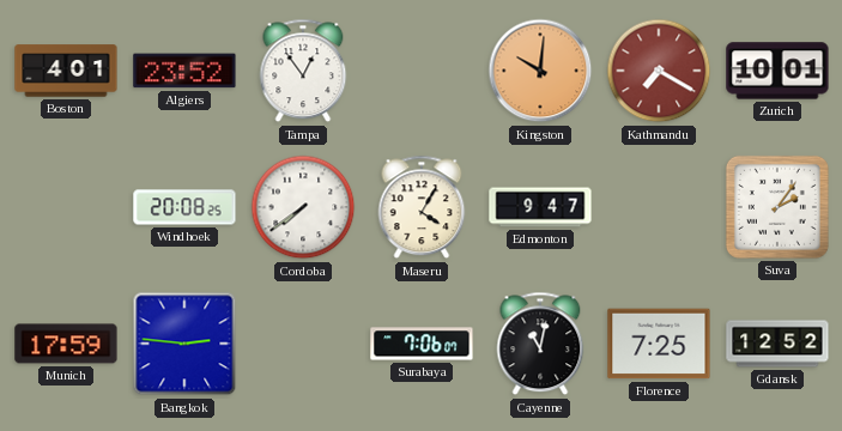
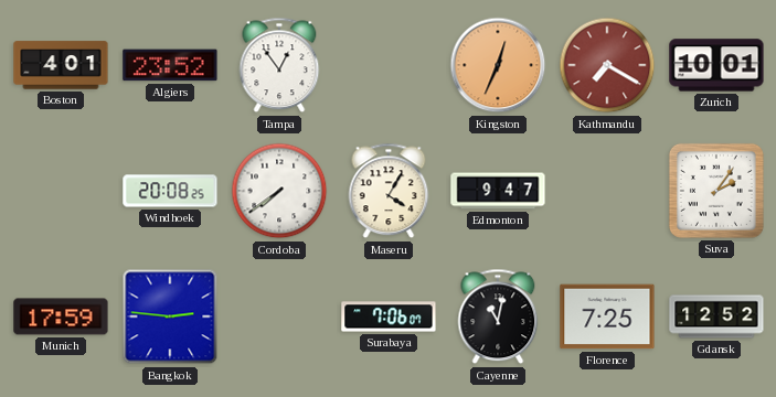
Kingston: 10:01 -> 12:34 (498, 65)
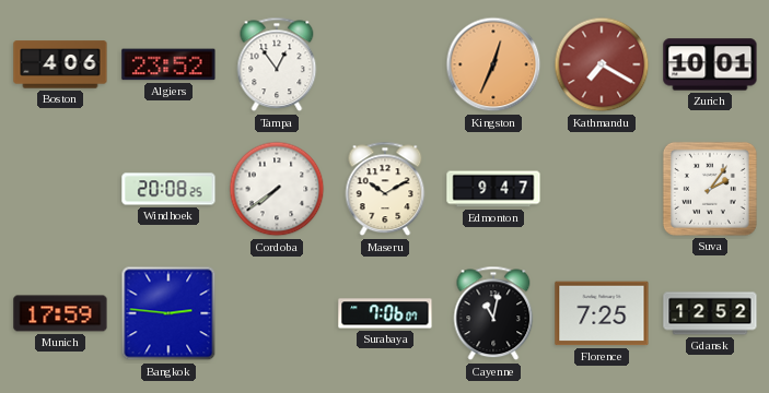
Boston: 4:01 -> 4:06 (60, 64)
Maseru: 4:05 -> 10:10 (385, 189)
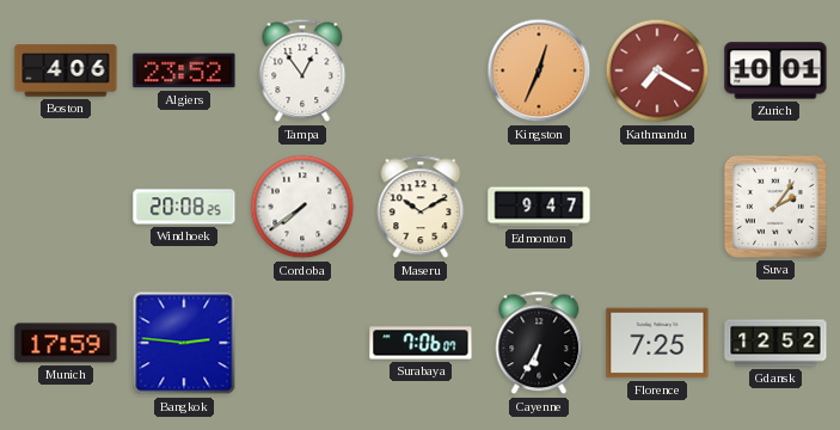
Cayenne: 11:02 -> 6:35 (539, 343)
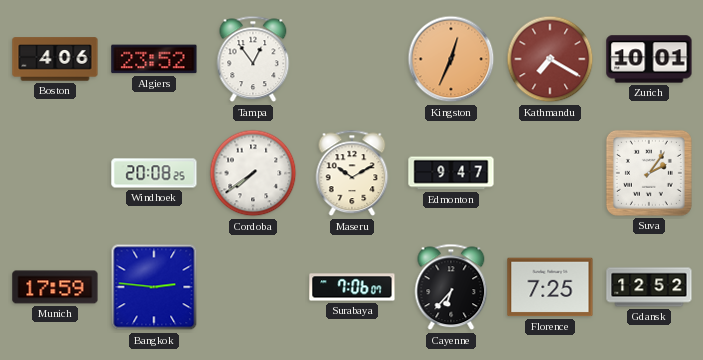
Cayenne: 6:35 -> 6:37 (451, 287)
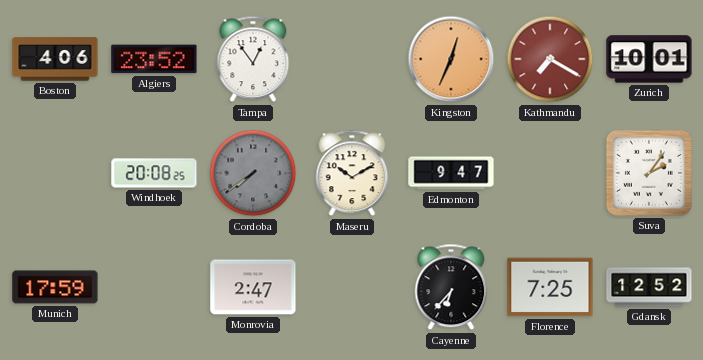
Cordoba dial: white -> grey (253, 173)
Bangkok: 2:46 -> none (154, 287)
Monrovia: none -> 2:47 (253, 287)
Surabaya: 7:06 -> none (352, 287)
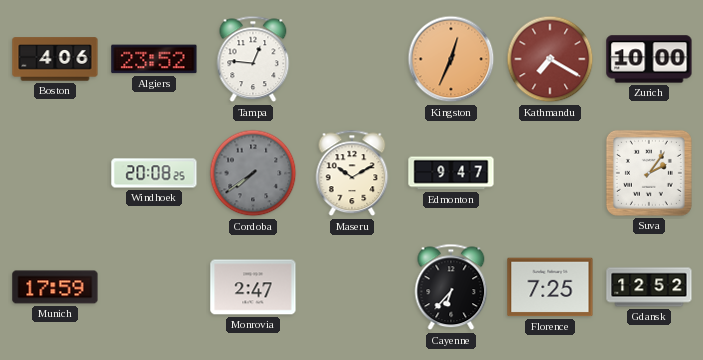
Tampa: 12:54 -> 12:46 (253, 59)
Zurich: 10:01 -> 10:00 (649, 59)
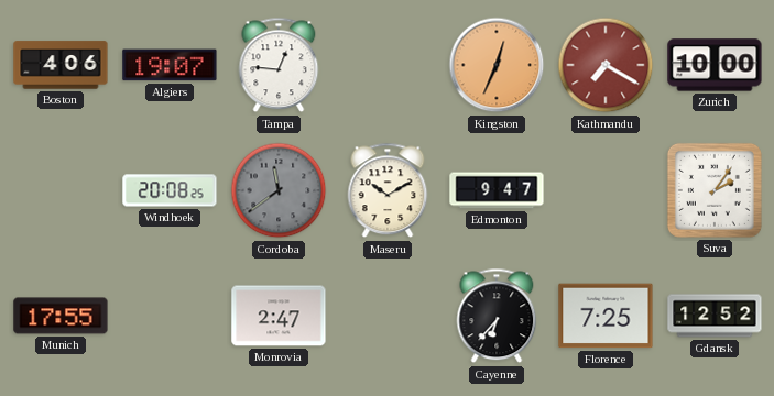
Algiers: 23:52 -> 19:07 (170, 65)
Cordoba: 7:39 -> 11:39 (279, 190)
Munich: 17:59 -> 17:55 (61, 316)
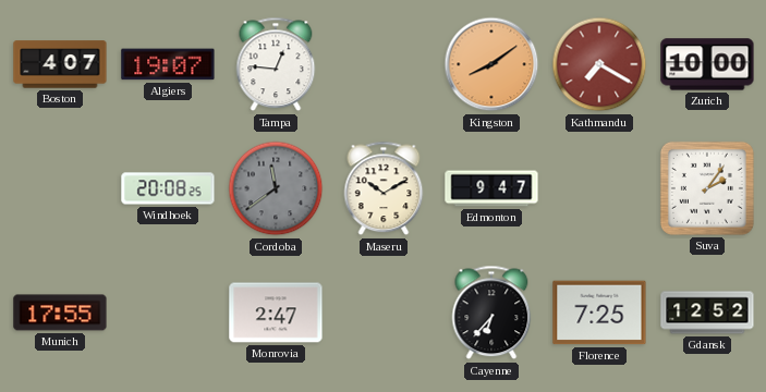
Boston: 4:06 -> 4:07 (60, 64)
Kingston: 12:34 -> 8:09 (491, 64)
